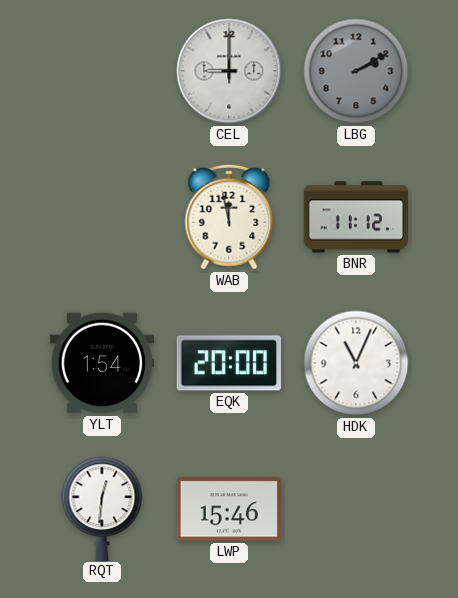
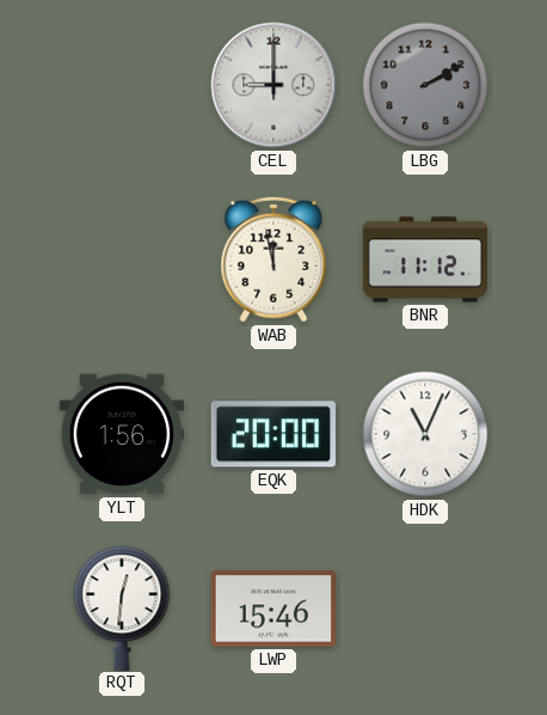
YLT: 1:54 -> 1:56 (121, 434)
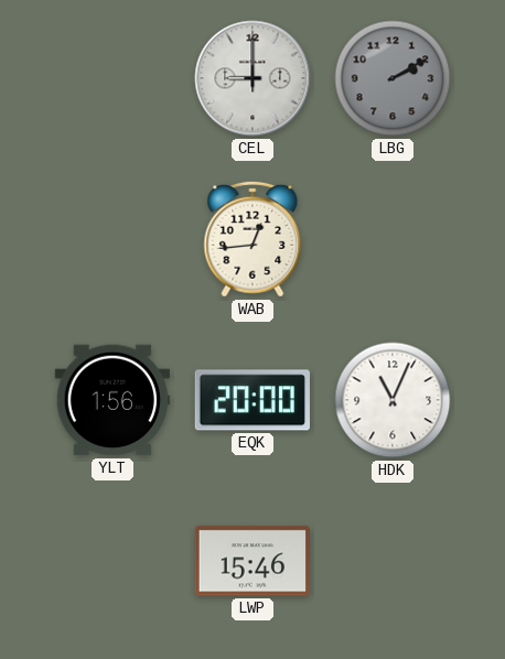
WAB: 11:58 -> 12:44 (253, 239)
BNR: 11:12 -> none (424, 259)
RQT: 12:31 -> none (122, 607)
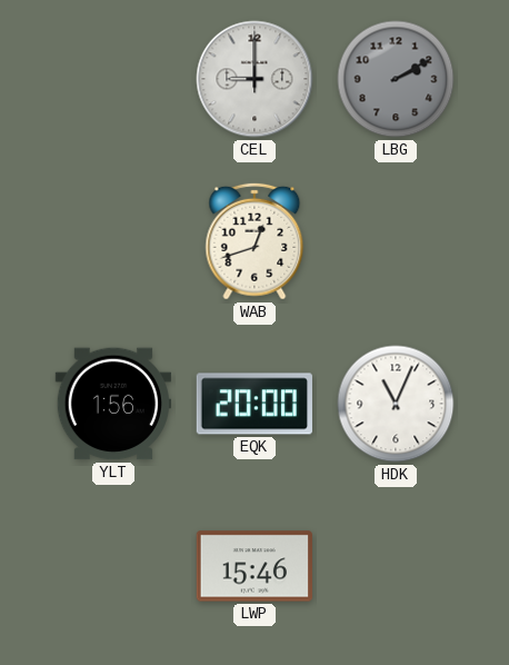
WAB: 12:44 -> 12:42 (255, 241)
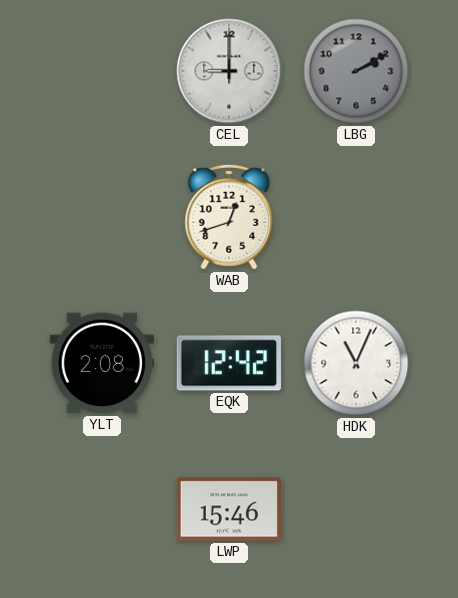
YLT: 1:56 -> 2:08 (101, 363)
EQK: 20:00 -> 12:42 (228, 363)
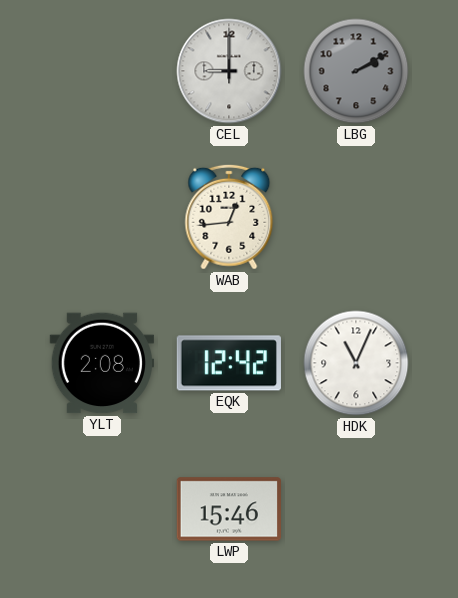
WAB: 12:42 -> 12:44 (229, 217)
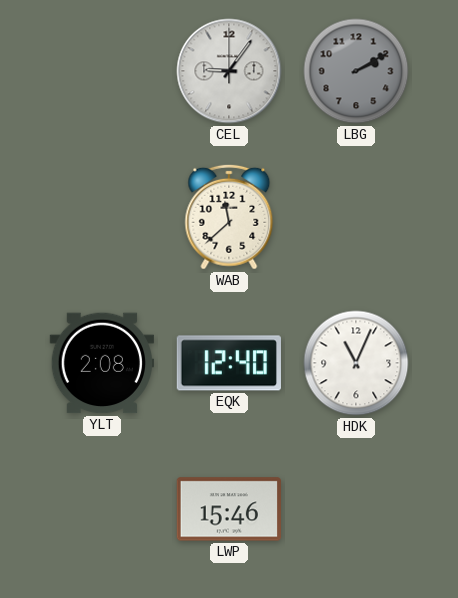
CEL: 9:00 -> 9:06 (229, 71)
WAB: 12:44 -> 11:38 (229, 217)
EQK: 12:42 -> 12:40 (228, 363)
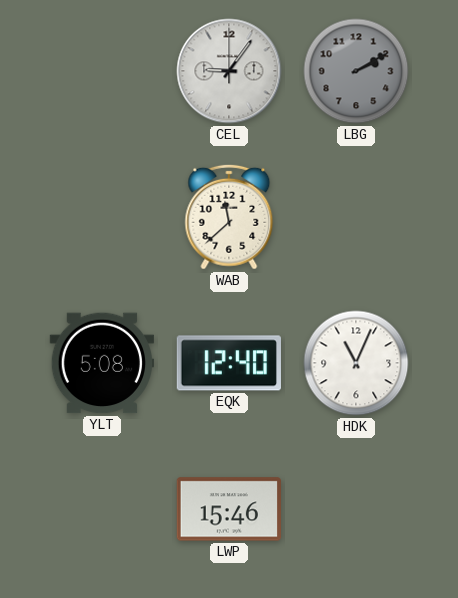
YLT: 2:08 -> 5:08 (101, 363)
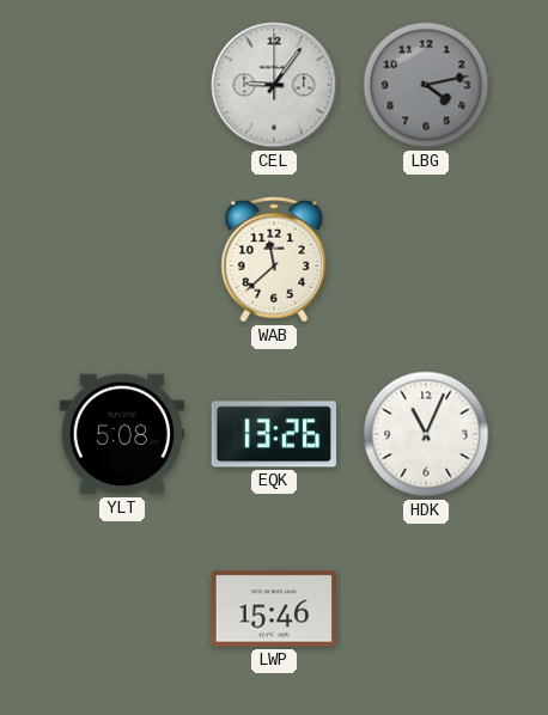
LBG: 2:10 -> 4:13 (426, 85)
EQK: 12:40 -> 13:26 (273, 434)
